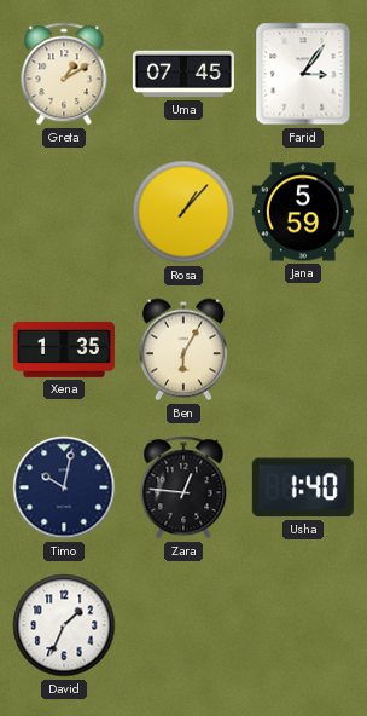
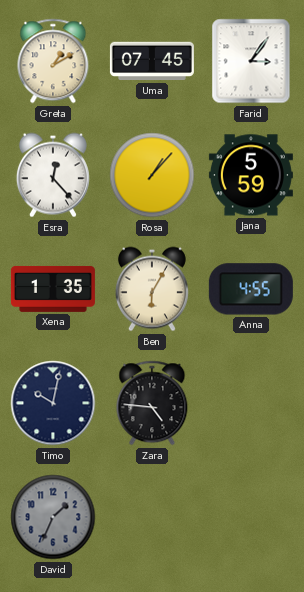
Esra: none -> 12:23 (53, 175)
Anna: none -> 4:55 (251, 289)
Zara: 12:46 -> 4:46 (152, 403)
Usha: 1:40 -> none (303, 487)
David dial: white -> grey (53, 517)
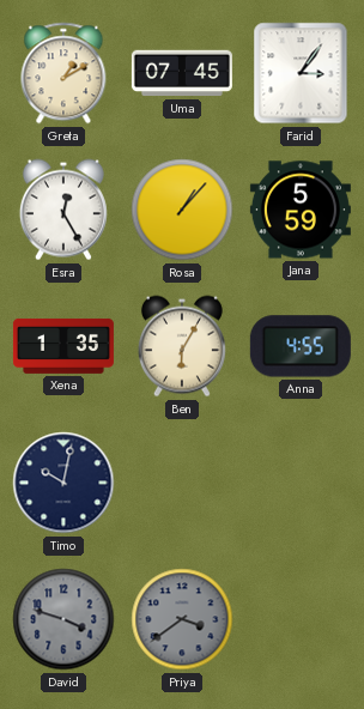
Esra: 12:23 -> 12:25 (63, 210)
Zara: 4:46 -> none (152, 403)
David: 1:34 -> 3:48 (63, 619)
Priya: none -> 3:39 (182, 619)
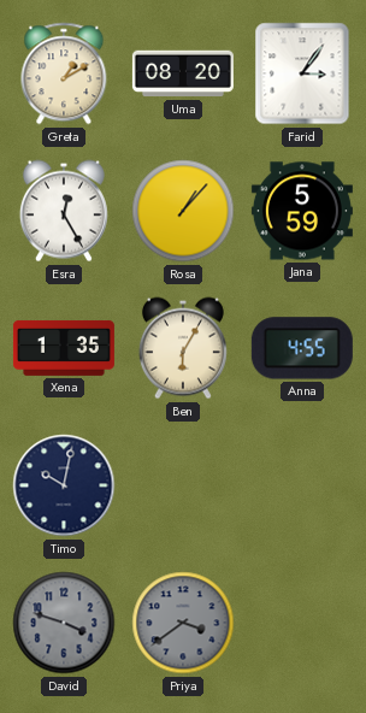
Uma: 07:45 -> 08:20 (183, 73)
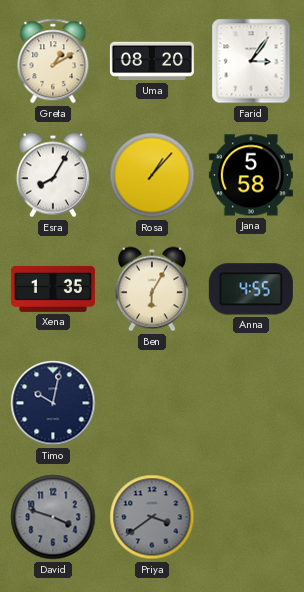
Esra: 12:25 -> 8:05 (53, 175)
Jana: 5:59 -> 5:58 (251, 175)
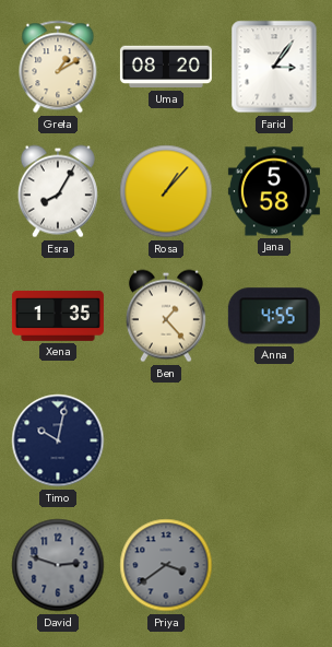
Ben: 6:05 -> 1:23 (166, 316)
David: 3:48 -> 2:48 (58, 565)
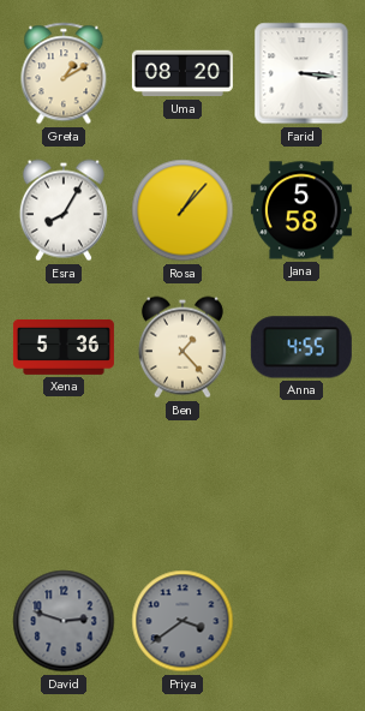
Farid: 3:06 -> 3:16 (301, 73)
Xena: 1:35 -> 5:36 (64, 347)
Timo: 10:02 -> none (58, 440)
